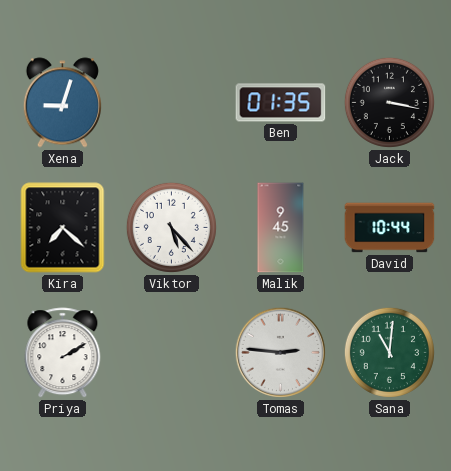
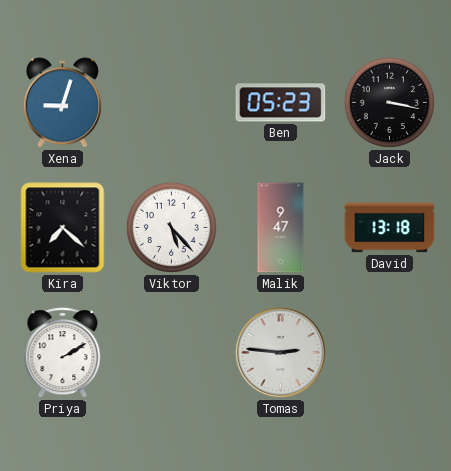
Ben: 01:35 -> 05:23 (281, 103)
Malik: 9:45 -> 9:47 (281, 228)
David: 10:44 -> 13:18 (390, 228)
Sana: 11:01 -> none (389, 352)
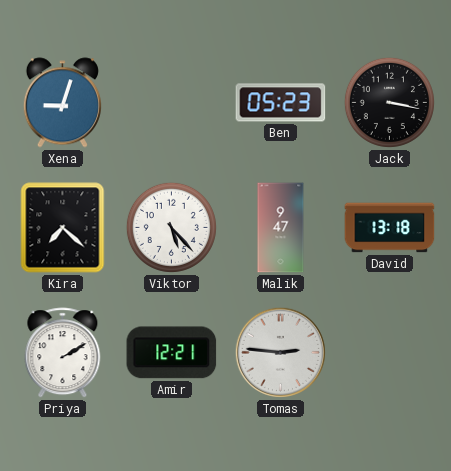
Amir: none -> 12:21 (172, 353)
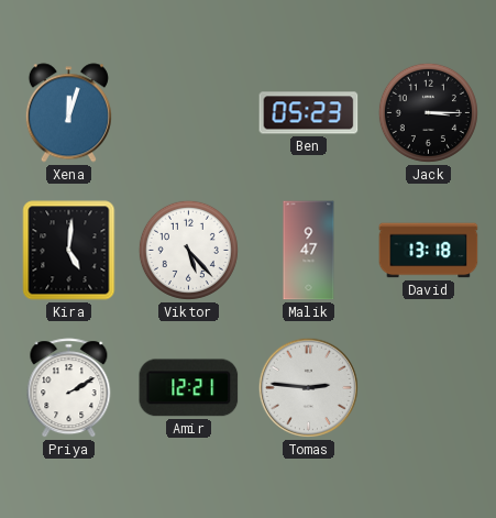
Xena: 9:03 -> 12:03 (68, 113)
Jack: 3:17 -> 3:15 (428, 112)
Kira: 7:22 -> 5:01 (69, 251)
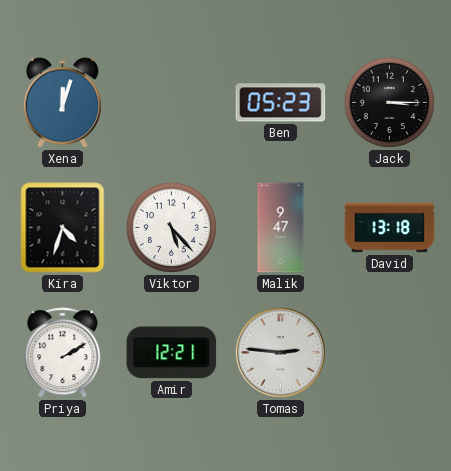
Kira: 5:01 -> 4:33 (63, 228)
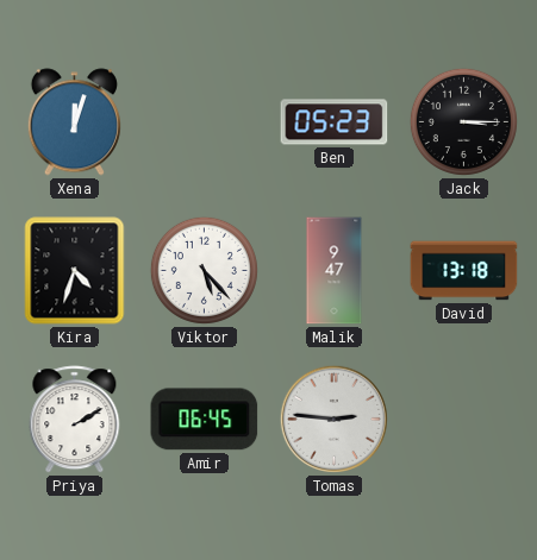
Amir: 12:21 -> 06:45 (205, 420)
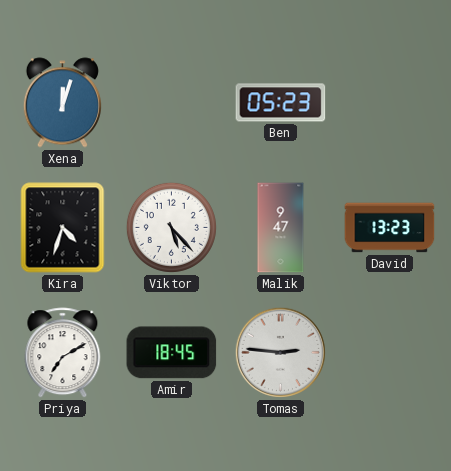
Jack: 3:15 -> none (463, 121)
David: 13:18 -> 13:23 (390, 228)
Priya: 2:10 -> 7:10 (63, 353)
Amir: 06:45 -> 18:45 (172, 353)
